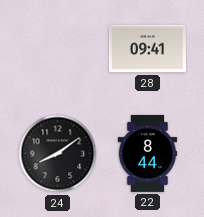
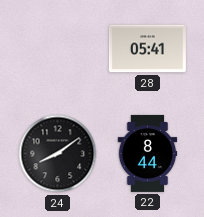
28: 09:41 -> 05:41 (147, 49)
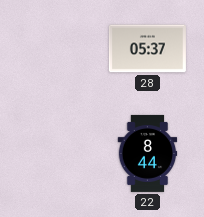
28: 05:41 -> 05:37 (147, 49)
24: 8:09 -> none (58, 154)
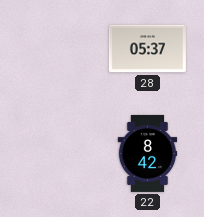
22: 8:44 -> 8:42 (148, 153)
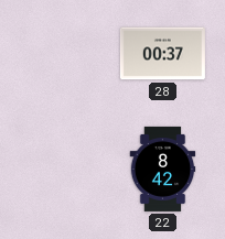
28: 05:37 -> 00:37 (162, 54)
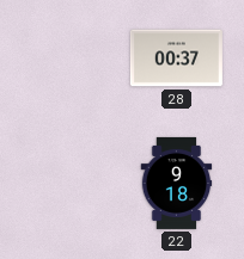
22: 8:42 -> 9:18 (177, 183)
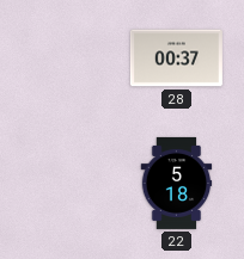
22: 9:18 -> 5:18 (177, 183)
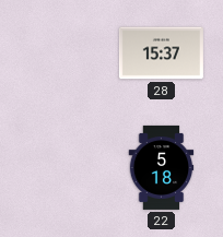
28: 00:37 -> 15:37 (161, 54)
